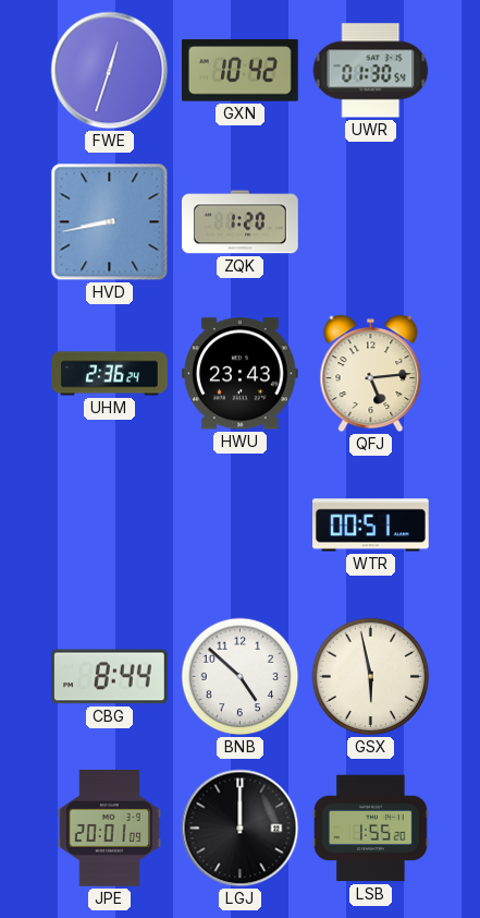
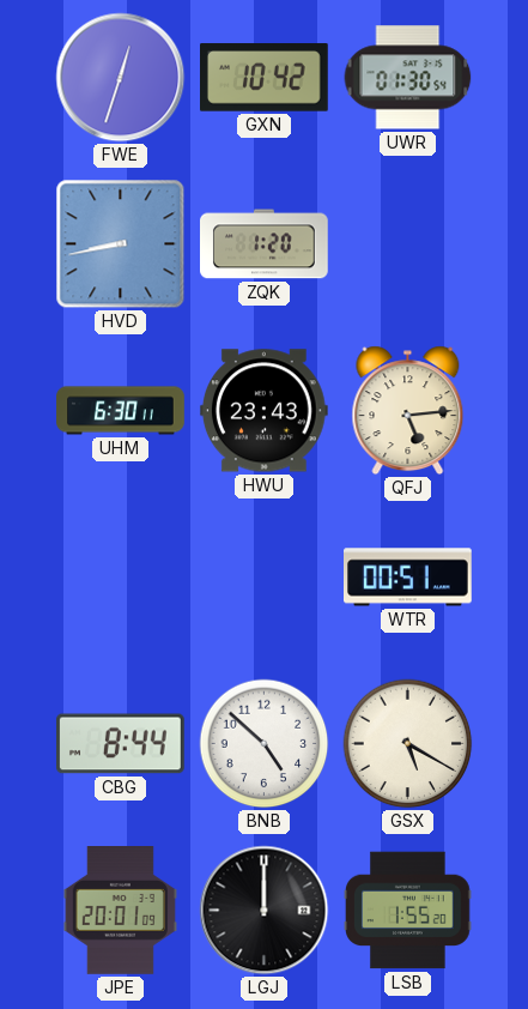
UHM: 2:36 -> 6:30 (121, 411)
GSX: 5:58 -> 5:20 (408, 744)
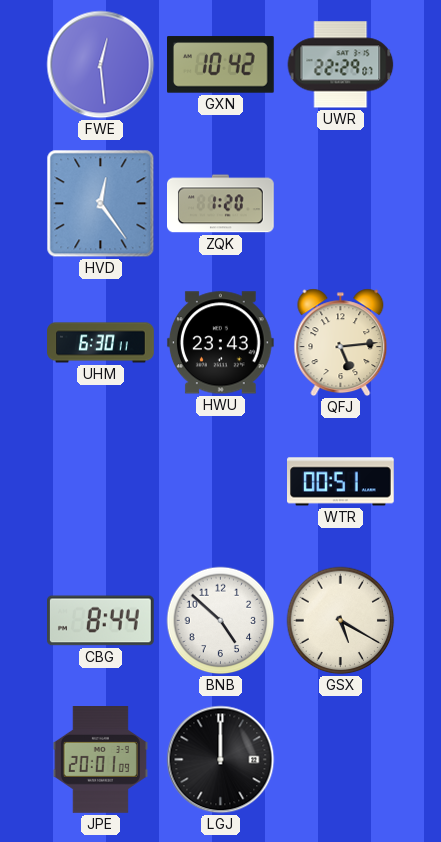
FWE: 12:33 -> 12:29 (101, 65)
UWR: 01:30 -> 22:29 (341, 65)
HVD: 8:43 -> 12:24 (101, 204)
LSB: 1:55 -> none (408, 911)
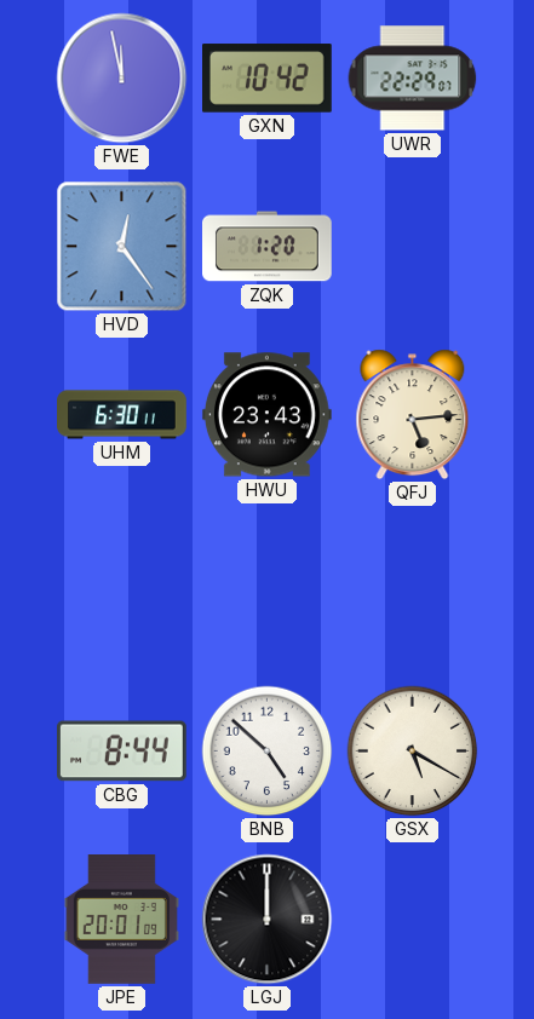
FWE: 12:29 -> 11:58 (122, 79)
WTR: 00:51 -> none (341, 482)
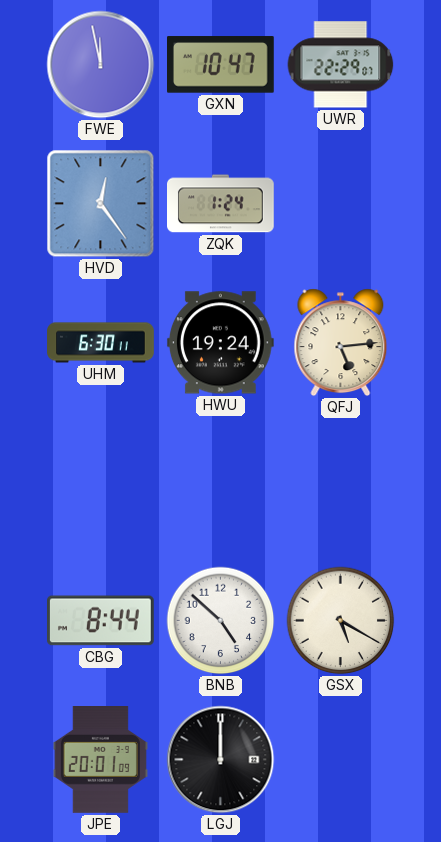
GXN: 10:42 -> 10:47 (221, 65)
ZQK: 1:20 -> 1:24 (221, 204)
HWU: 23:43 -> 19:24 (220, 343)
